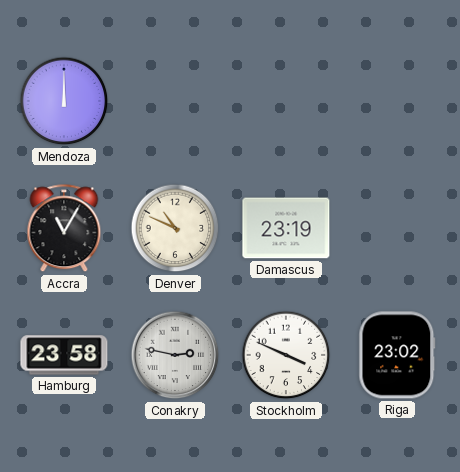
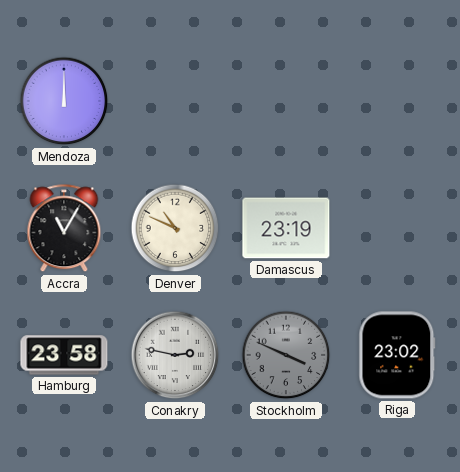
Stockholm dial: white -> grey (286, 355)
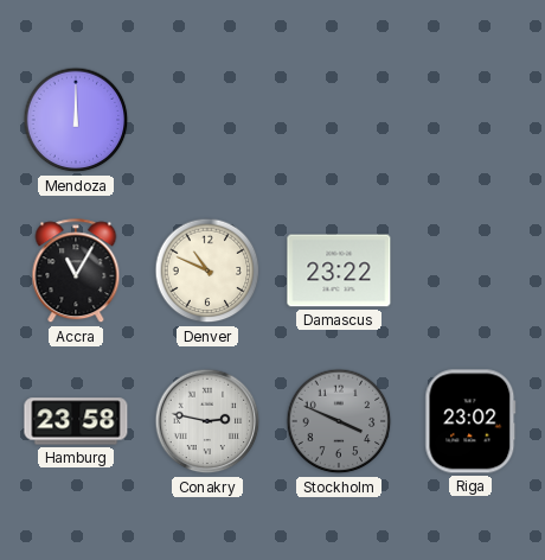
Damascus: 23:19 -> 23:22 (339, 271)
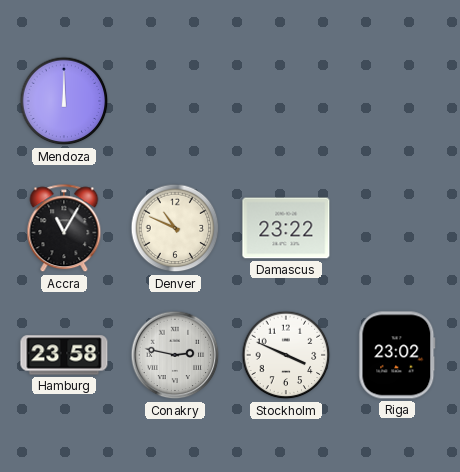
Stockholm dial: grey -> white (286, 355)
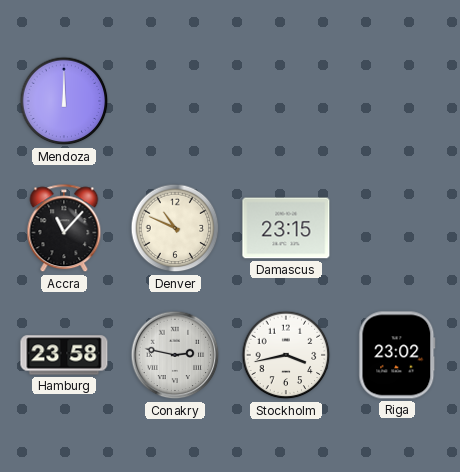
Accra: 11:05 -> 11:07 (64, 229)
Damascus: 23:22 -> 23:15 (286, 228)
Stockholm: 3:49 -> 3:43 (286, 355)
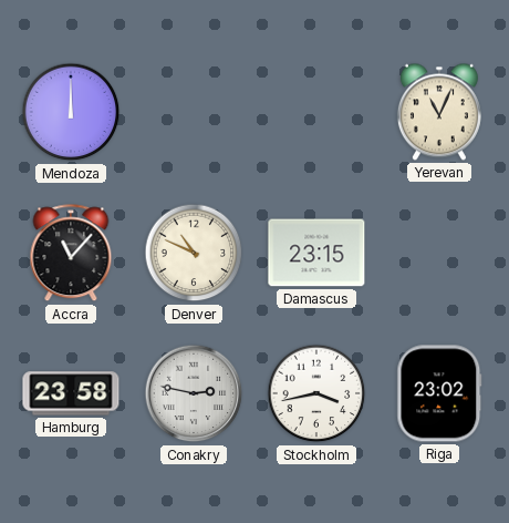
Yerevan: none -> 11:04 (439, 112)
